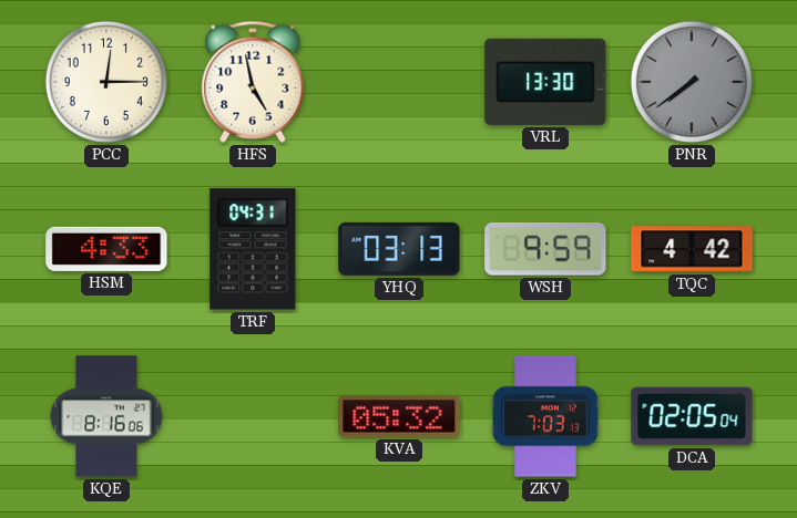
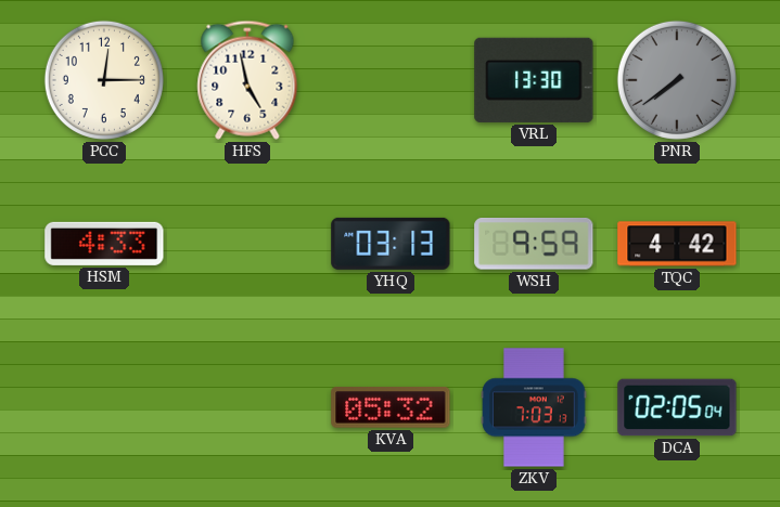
TRF: 04:31 -> none (253, 249)
KQE: 8:16 -> none (106, 416)
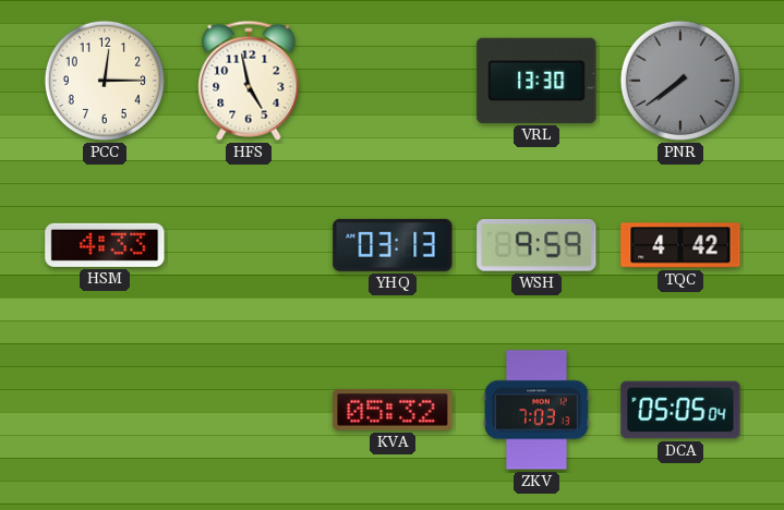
DCA: 02:05 -> 05:05 (680, 410)
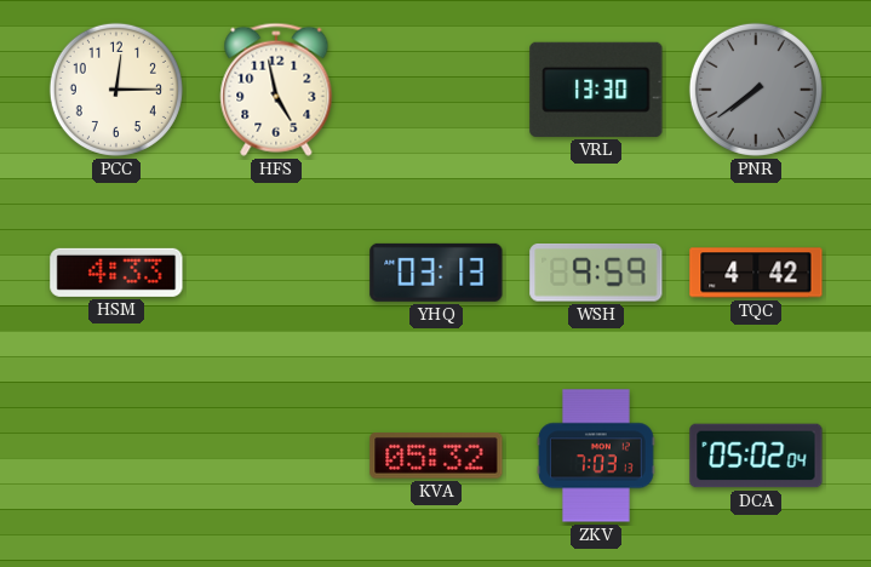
DCA: 05:05 -> 05:02 (756, 456)
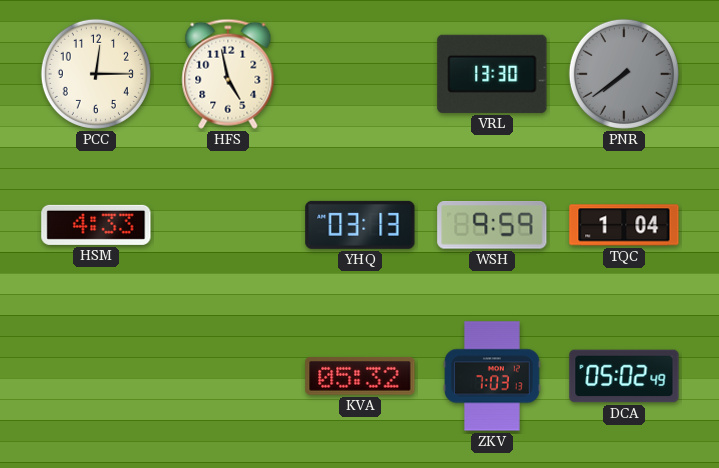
TQC: 4:42 -> 1:04 (624, 225)
DCA: 05:02:04 -> 05:02:49 (624, 376)
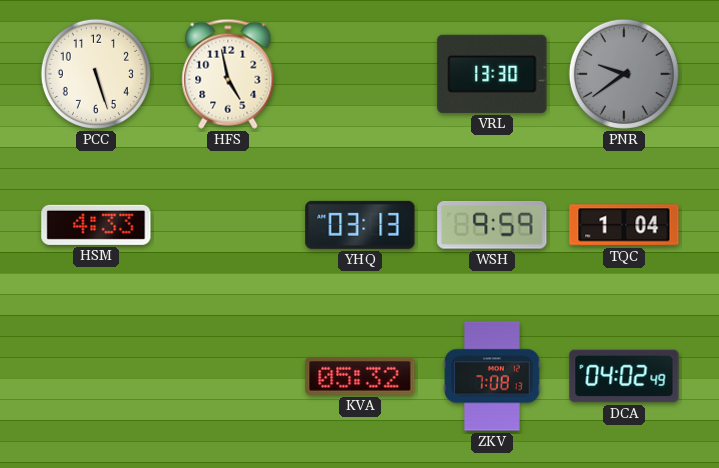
PCC: 12:15 -> 5:27 (96, 74)
PNR: 7:39 -> 9:39 (624, 74)
ZKV: 7:03 -> 7:08 (492, 376)
DCA: 05:02 -> 04:02 (624, 376)
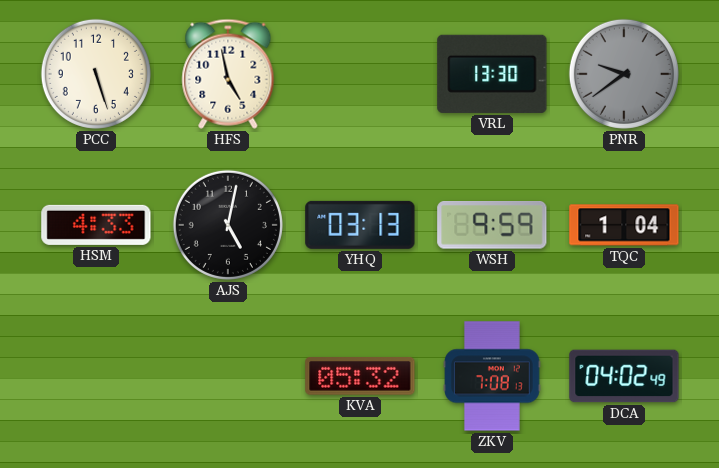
AJS: none -> 5:02 (228, 225)
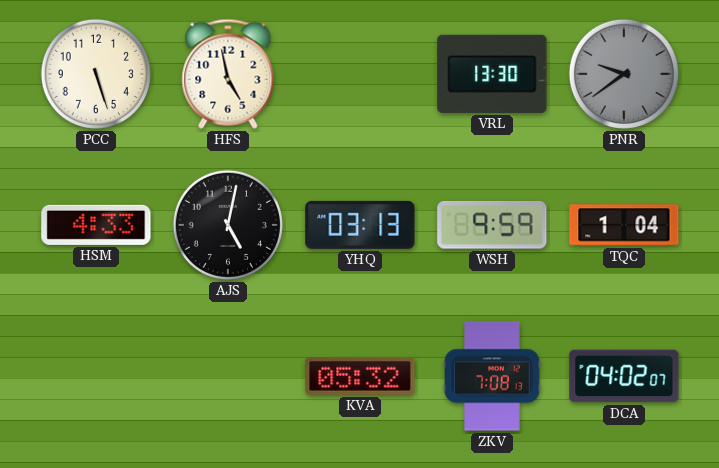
DCA: 04:02:49 -> 04:02:07 (624, 376)
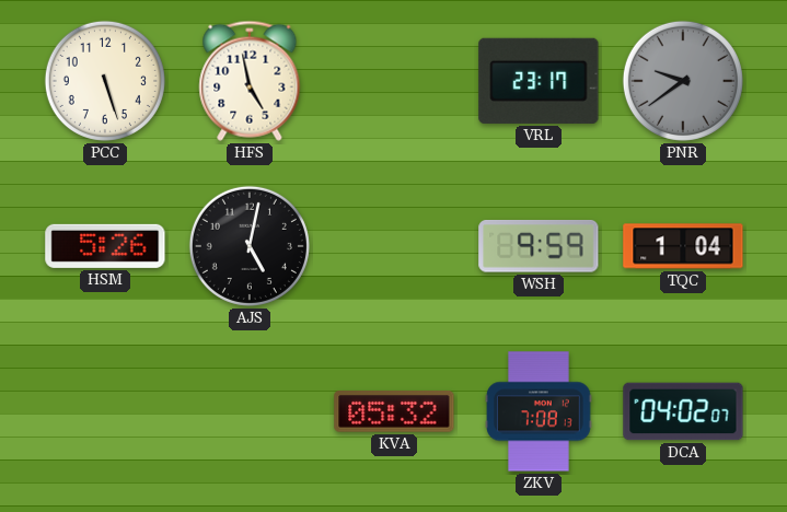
VRL: 13:30 -> 23:17 (539, 81)
HSM: 4:33 -> 5:26 (105, 246)
YHQ: 03:13 -> none (360, 225)
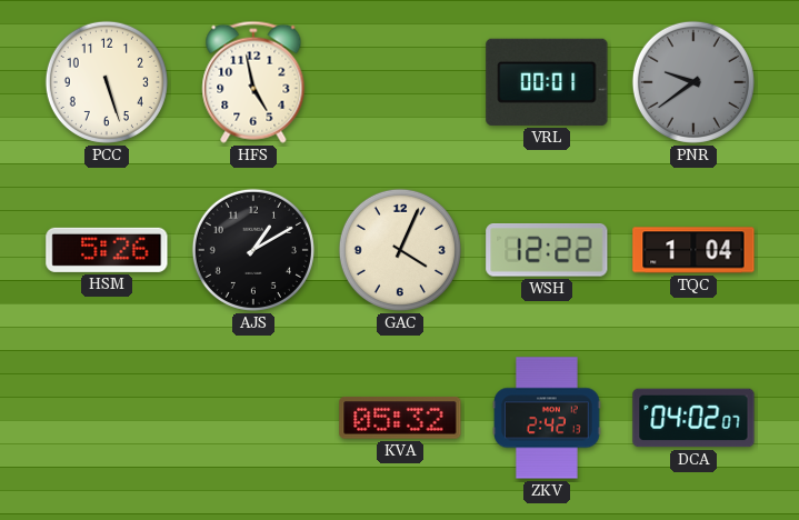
VRL: 23:17 -> 00:01 (547, 82)
AJS: 5:02 -> 1:10 (253, 250)
GAC: none -> 4:04 (400, 250)
WSH: 9:59 -> 12:22 (547, 251)
ZKV: 7:08 -> 2:42 (547, 418)
